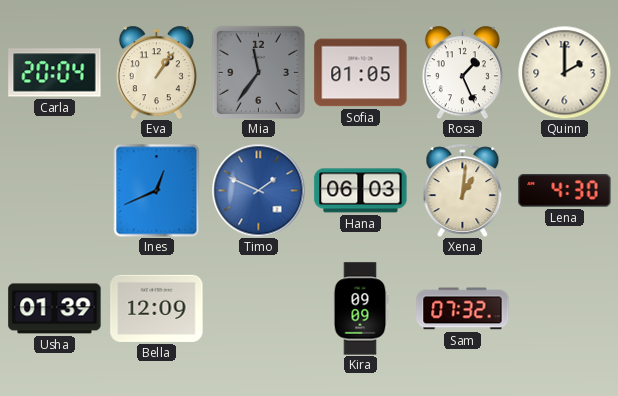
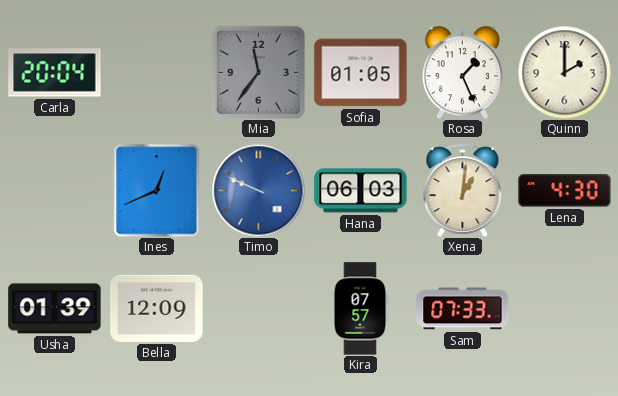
Eva: 1:06 -> none (156, 72)
Timo: 1:49 -> 9:49 (258, 190)
Kira: 09:09 -> 07:57 (360, 309)
Sam: 07:32 -> 07:33 (463, 309)
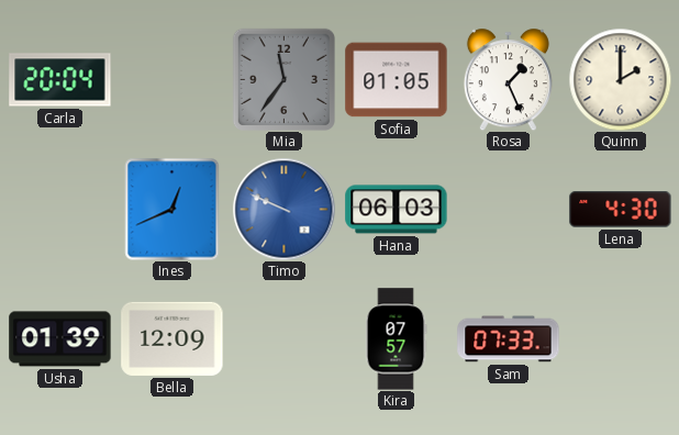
Xena: 1:01 -> none (463, 190)
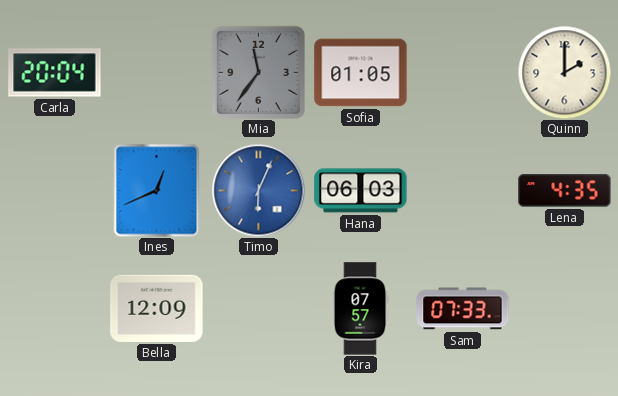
Rosa: 1:26 -> none (508, 79)
Timo: 9:49 -> 6:04 (258, 190)
Lena: 4:30 -> 4:35 (565, 191)
Usha: 01:39 -> none (60, 339)
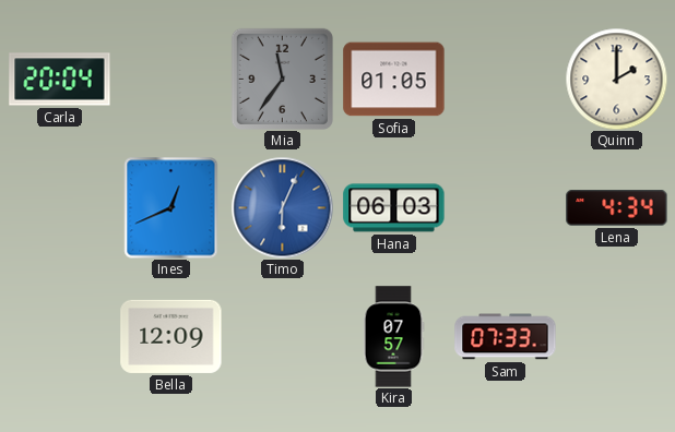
Lena: 4:35 -> 4:34 (617, 208)
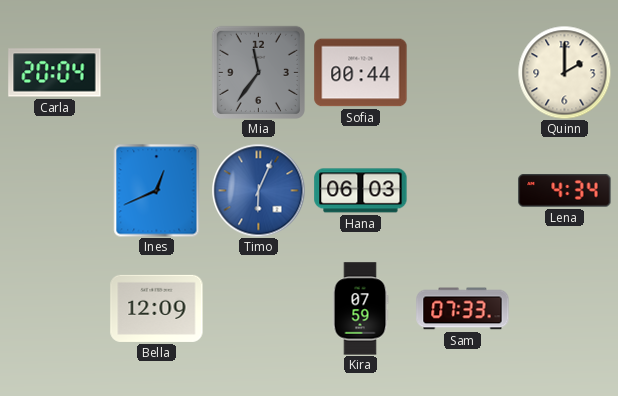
Sofia: 01:05 -> 00:44 (361, 73)
Kira: 07:57 -> 07:59 (360, 309)
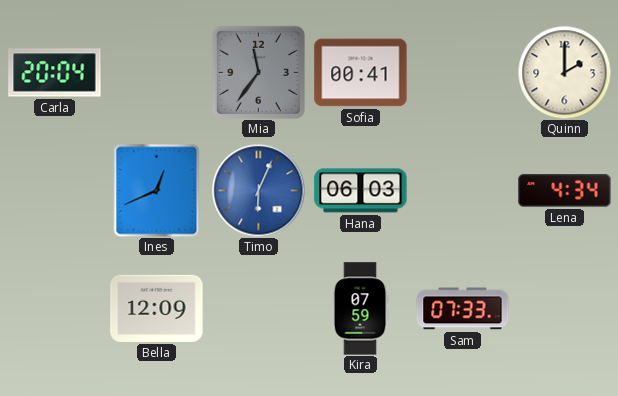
Sofia: 00:44 -> 00:41 (361, 73)
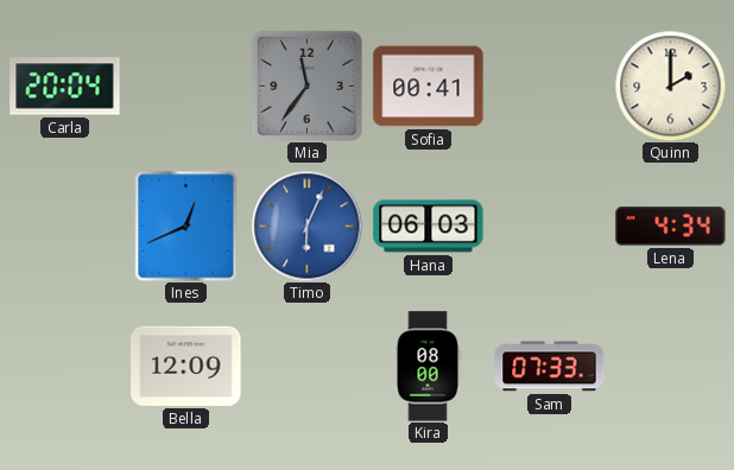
Kira: 07:59 -> 08:00 (428, 367)
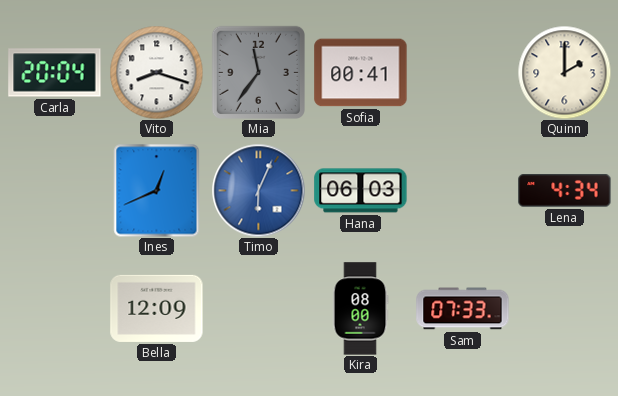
Vito: none -> 8:18 (156, 72)
